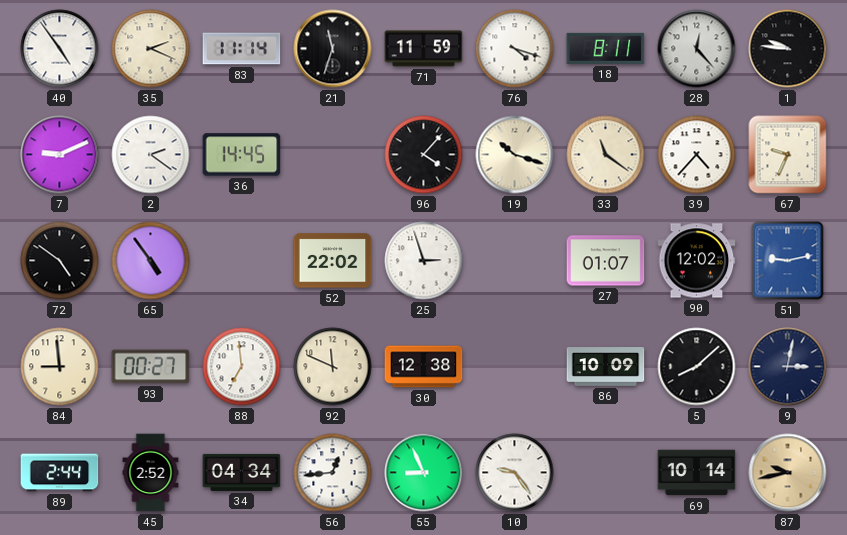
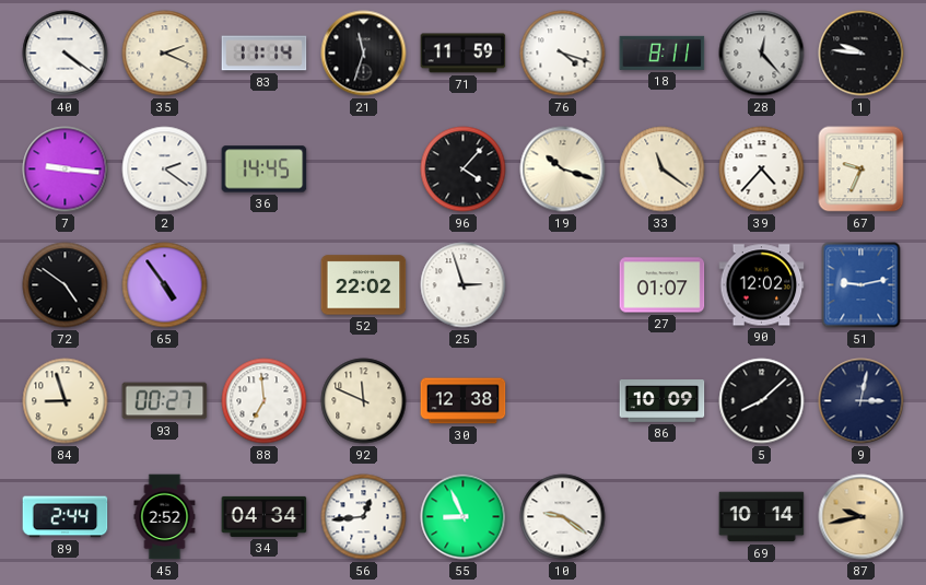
40: 4:54 -> 4:21 (66, 54)
7: 9:11 -> 9:16 (66, 169)
84: 8:59 -> 8:57 (66, 401)
10: 9:24 -> 9:21 (563, 517)
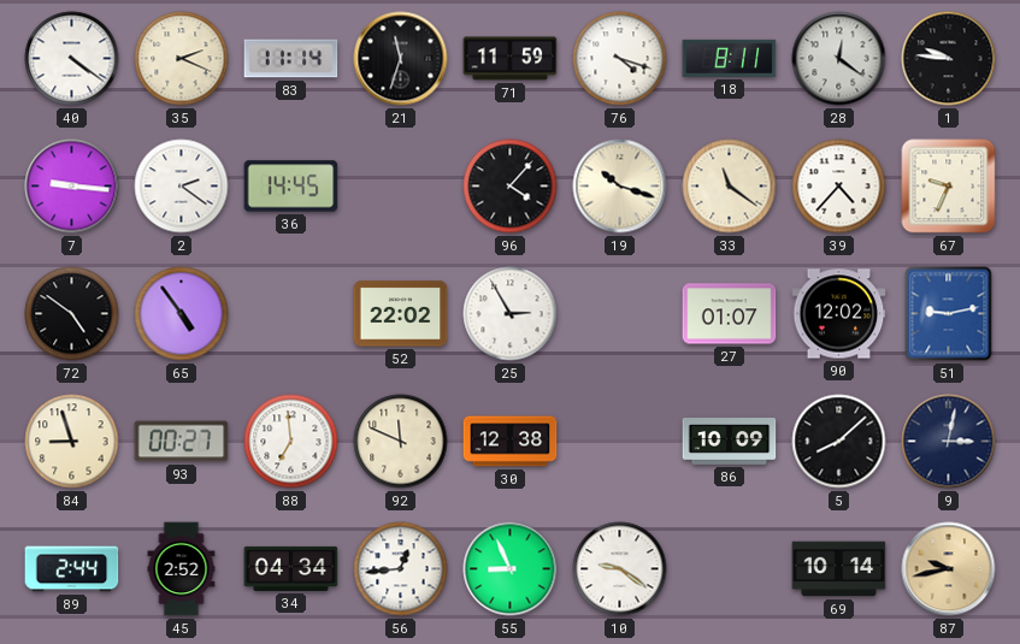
28: 12:23 -> 12:21 (839, 59)
25: 2:57 -> 2:55 (511, 314)
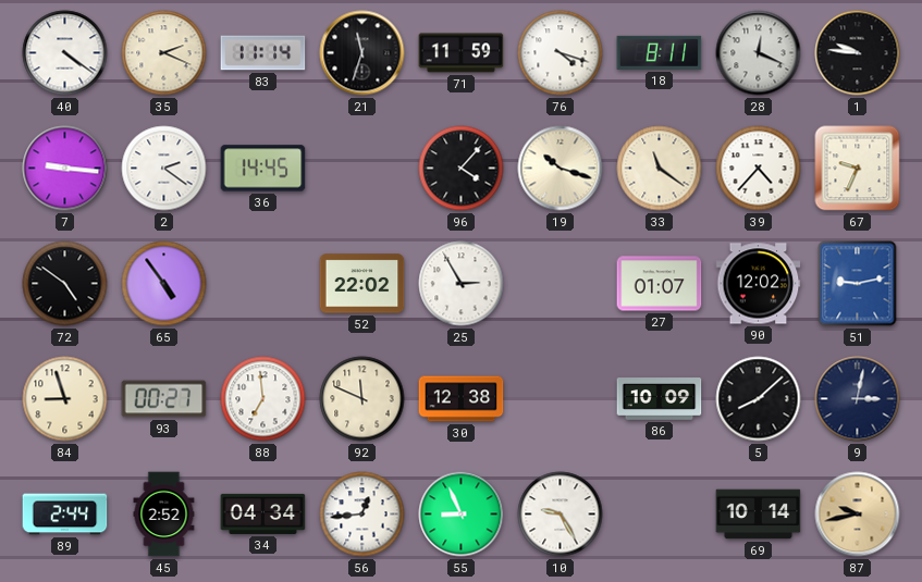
28: 12:21 -> 12:19 (759, 53)
10: 9:21 -> 9:25 (561, 515)
